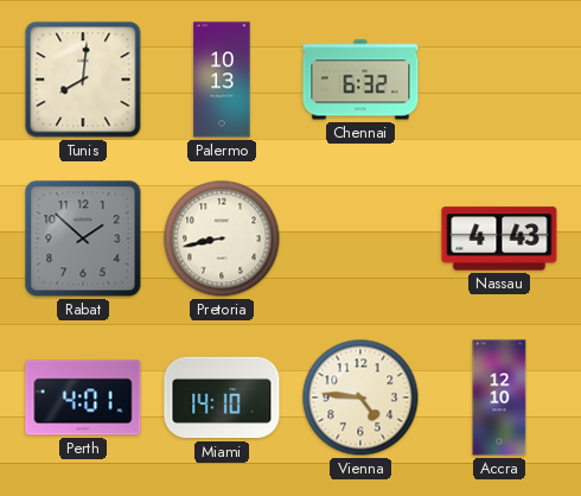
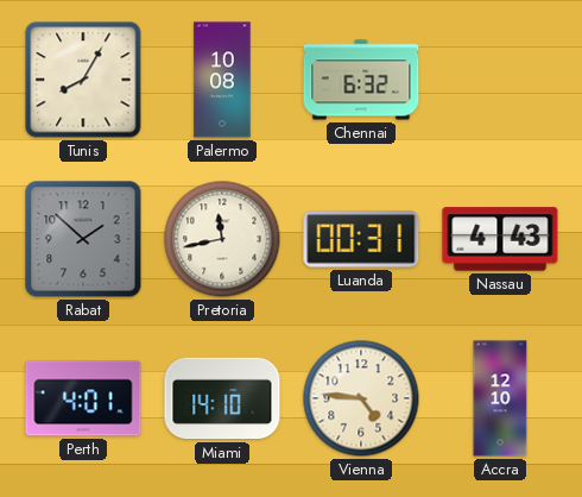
Tunis: 8:01 -> 8:05 (83, 80)
Palermo: 10:13 -> 10:08 (222, 80)
Pretoria: 8:43 -> 11:43 (222, 239)
Luanda: none -> 00:31 (361, 239)
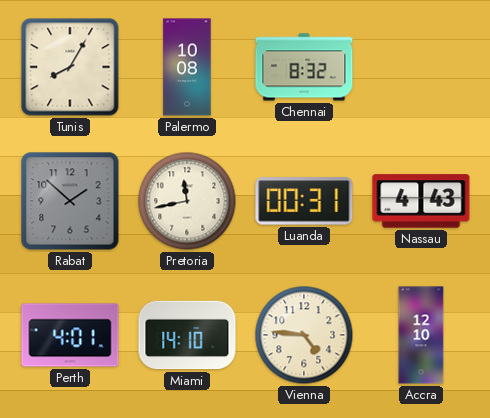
Chennai: 6:32 -> 8:32 (304, 67)
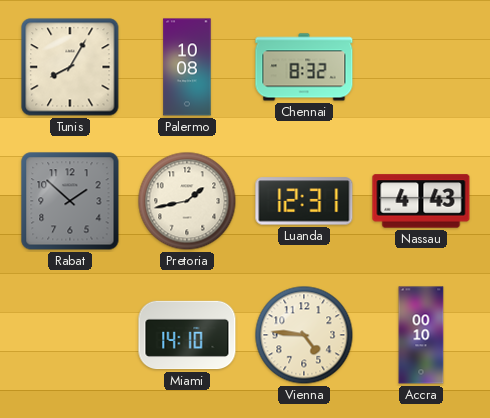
Pretoria: 11:43 -> 1:43 (187, 201)
Luanda: 00:31 -> 12:31 (304, 201)
Perth: 4:01 -> none (70, 335)
Accra: 12:10 -> 00:10 (421, 335)
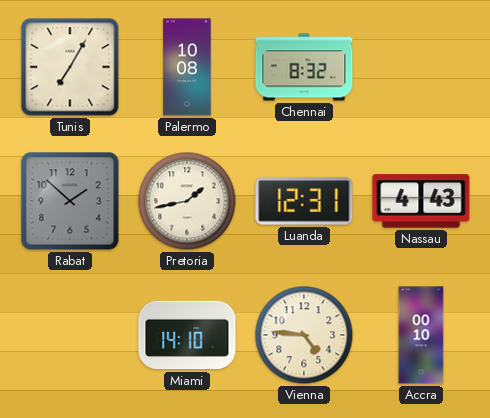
Tunis: 8:05 -> 7:05 (70, 67)
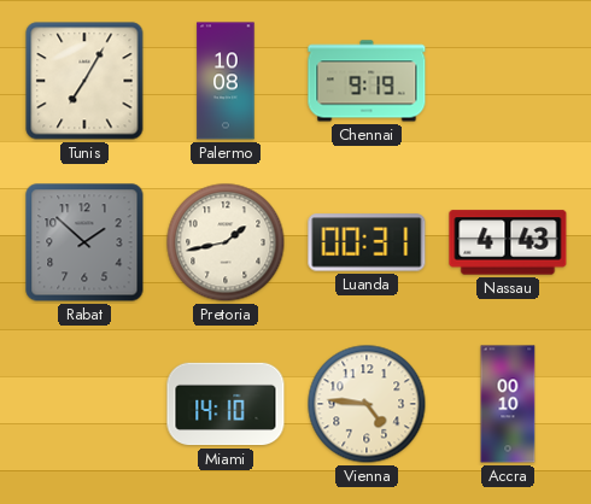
Chennai: 8:32 -> 9:19 (367, 81)
Luanda: 12:31 -> 00:31 (367, 242)
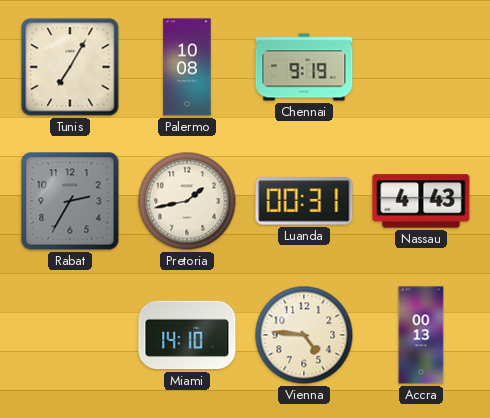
Rabat: 1:52 -> 2:35 (70, 201)
Accra: 00:10 -> 00:13 (421, 335)
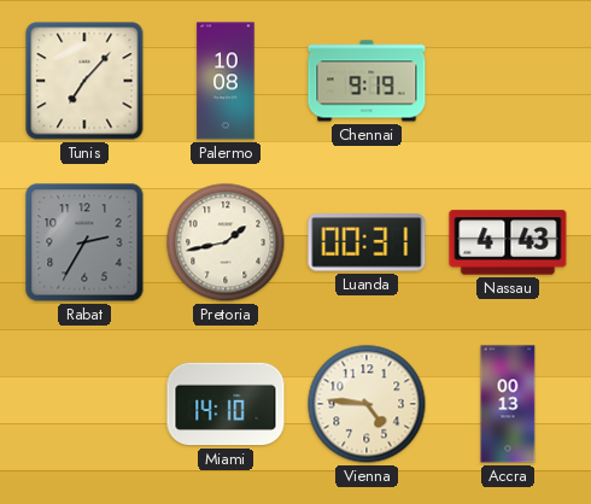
Tunis: 7:05 -> 7:07 (84, 81)
